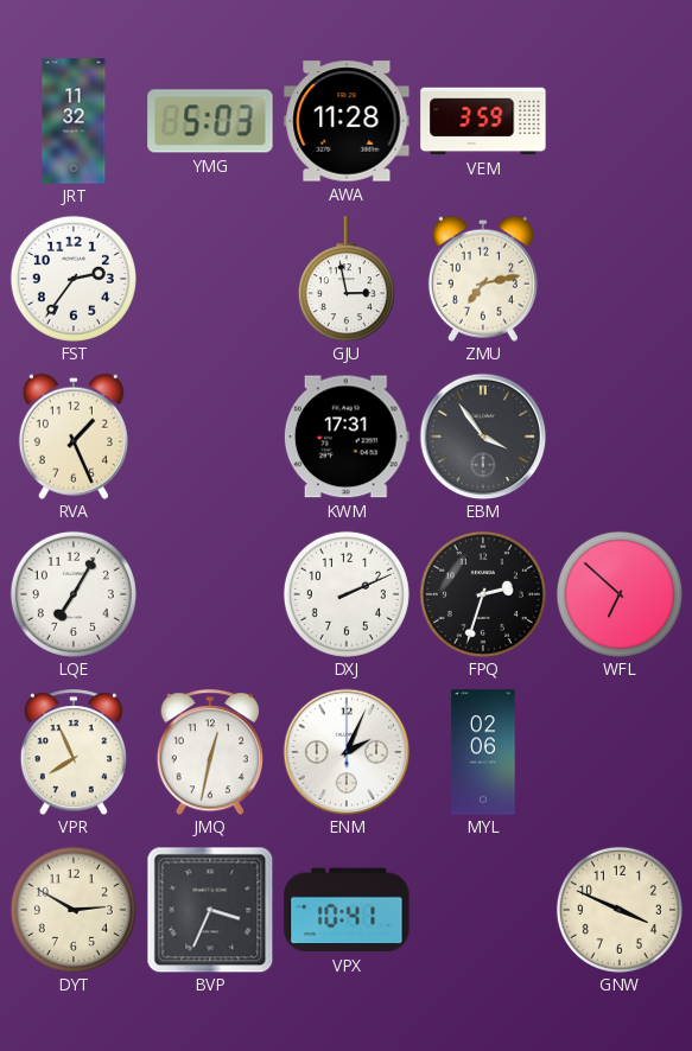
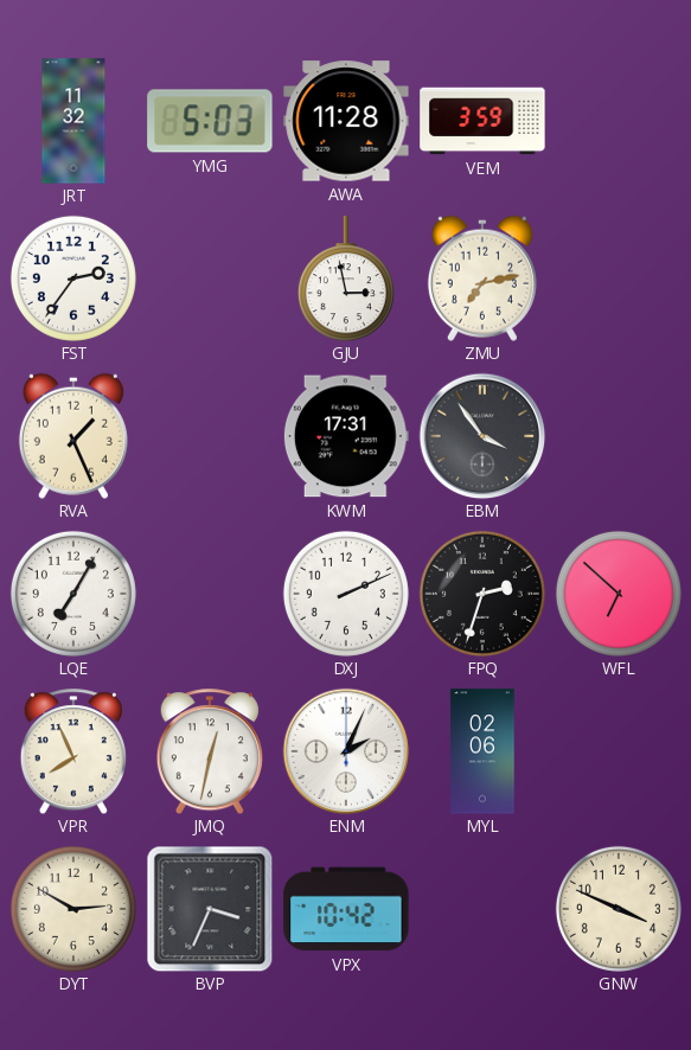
VPX: 10:41 -> 10:42 (346, 909)
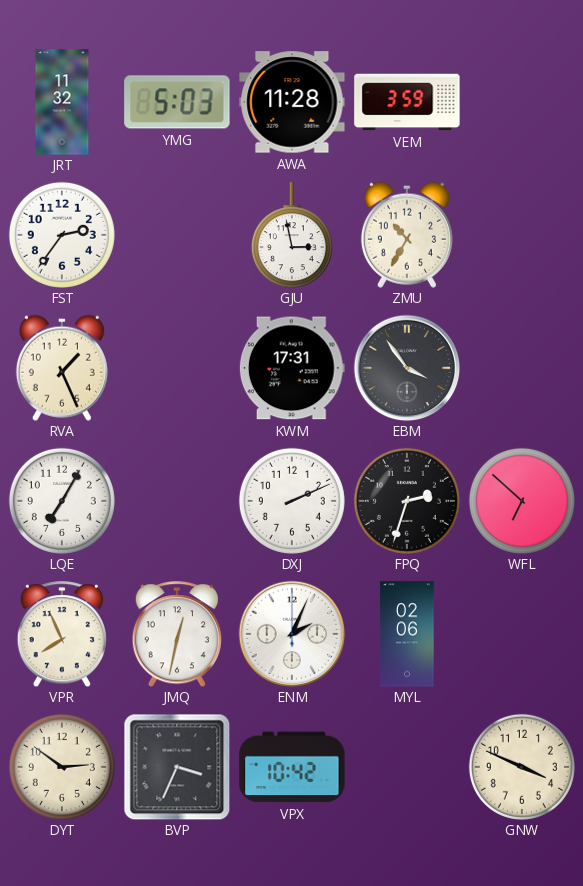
ZMU: 7:13 -> 10:35 (407, 235)
DYT: 2:50 -> 2:51 (62, 767)
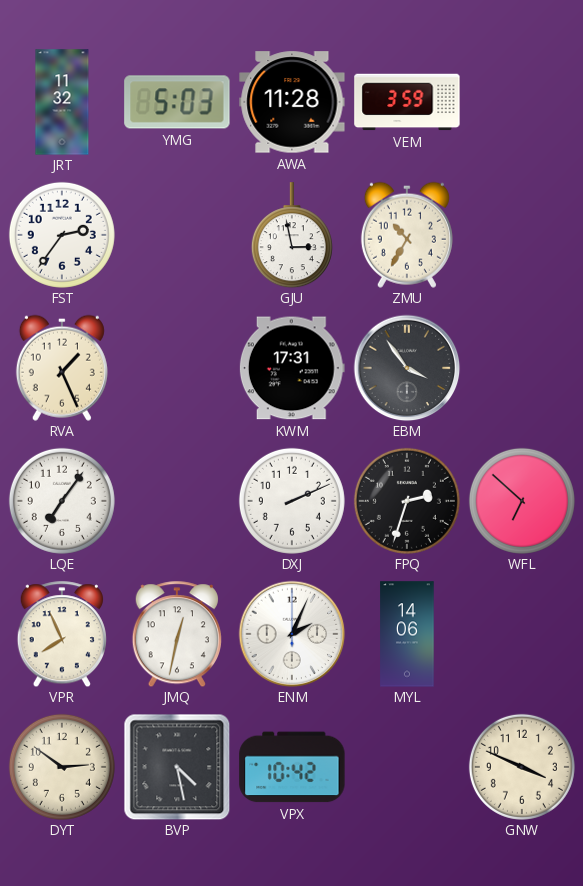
LQE: 7:05 -> 7:06 (62, 501)
MYL: 02:06 -> 14:06 (407, 634)
BVP: 3:34 -> 4:28 (177, 767)
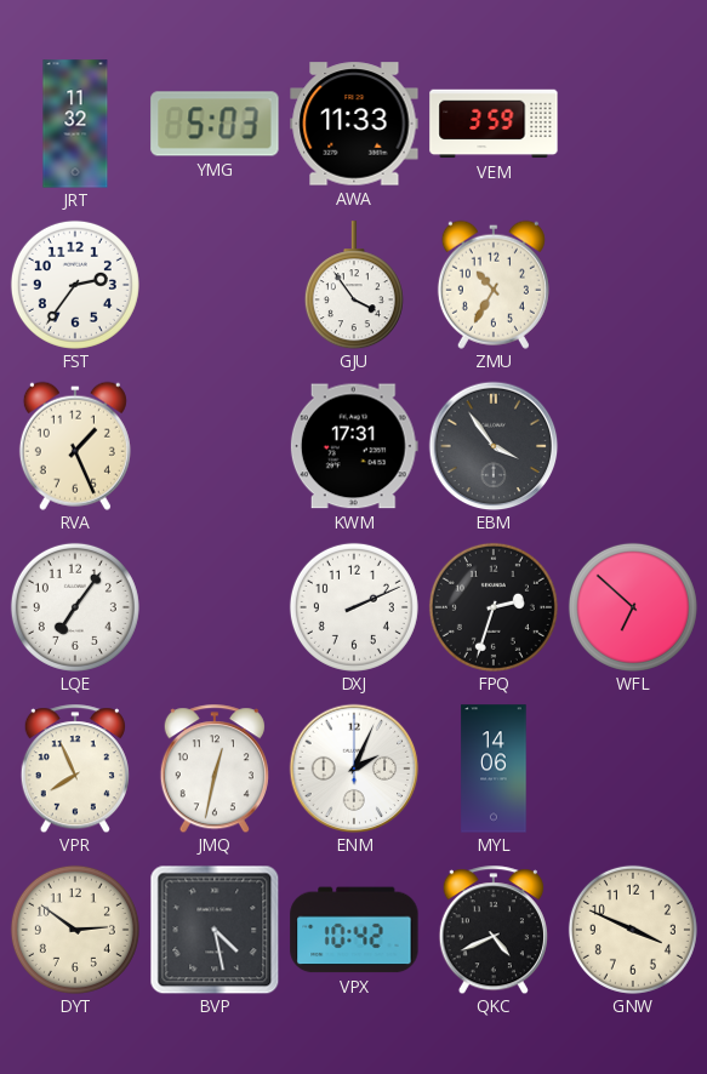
AWA: 11:28 -> 11:33 (354, 124)
GJU: 2:58 -> 3:54 (354, 285)
QKC: none -> 4:41 (494, 930)
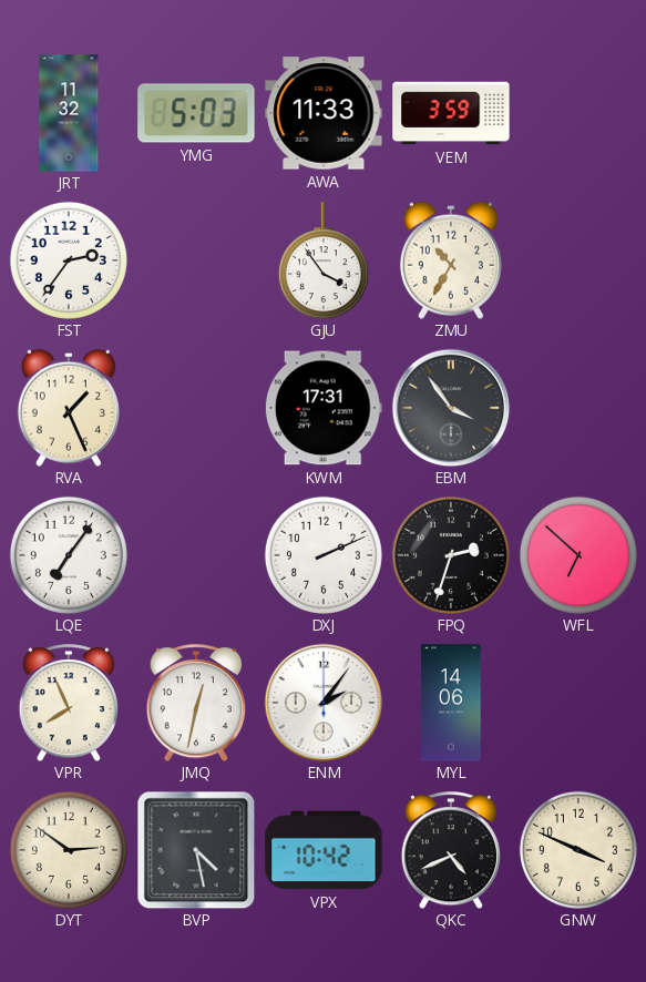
ENM: 2:04 -> 2:06 (324, 703)
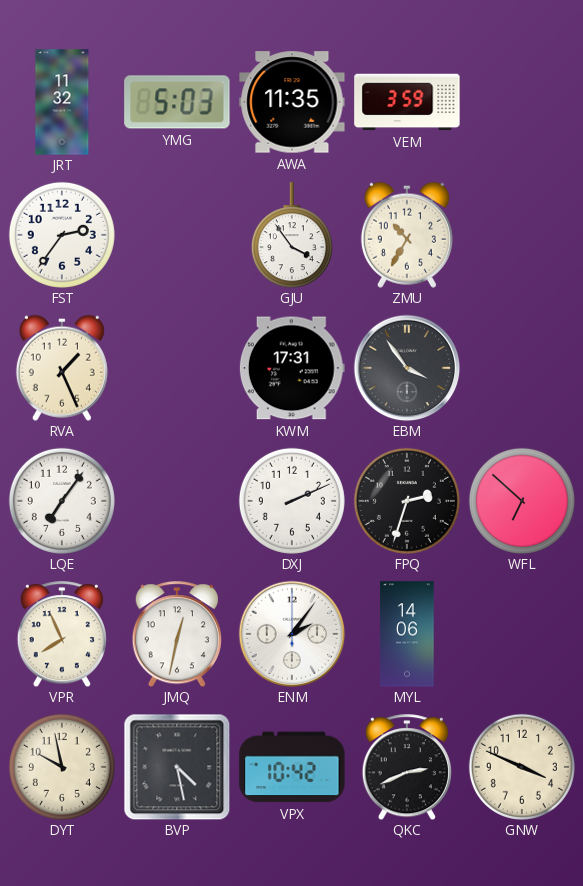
AWA: 11:33 -> 11:35 (292, 102)
DYT: 2:51 -> 9:58 (62, 767)
QKC: 4:41 -> 2:41 (407, 767)
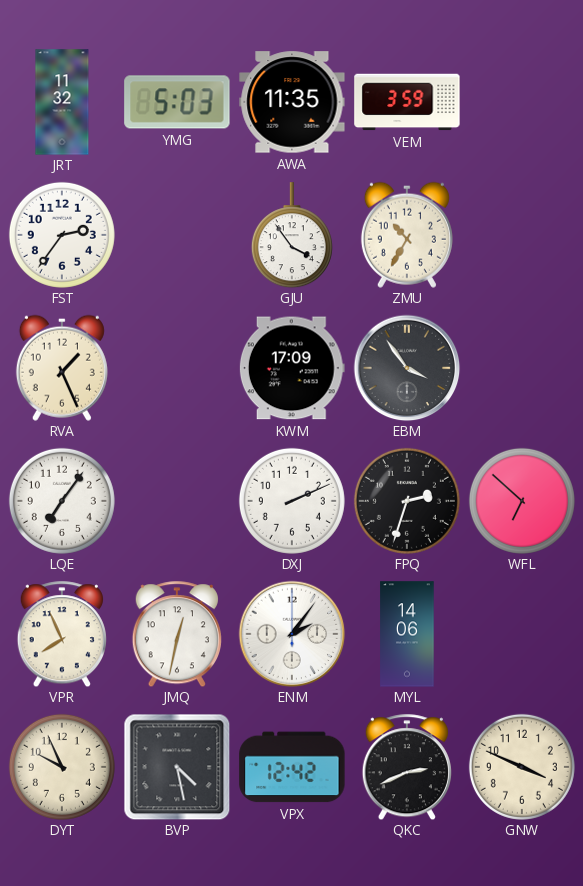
KWM: 17:31 -> 17:09 (292, 368)
DYT: 9:58 -> 9:56 (62, 767)
VPX: 10:42 -> 12:42 (292, 767)
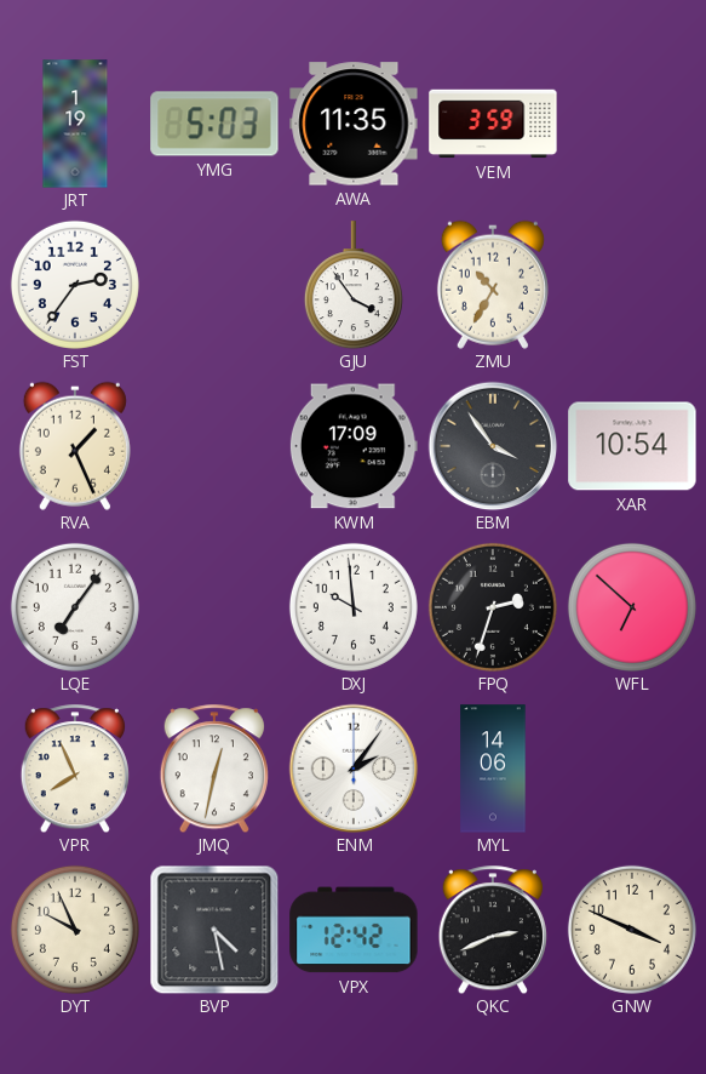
JRT: 11:32 -> 1:19 (75, 124)
XAR: none -> 10:54 (632, 446)
DXJ: 2:11 -> 9:59 (354, 607)
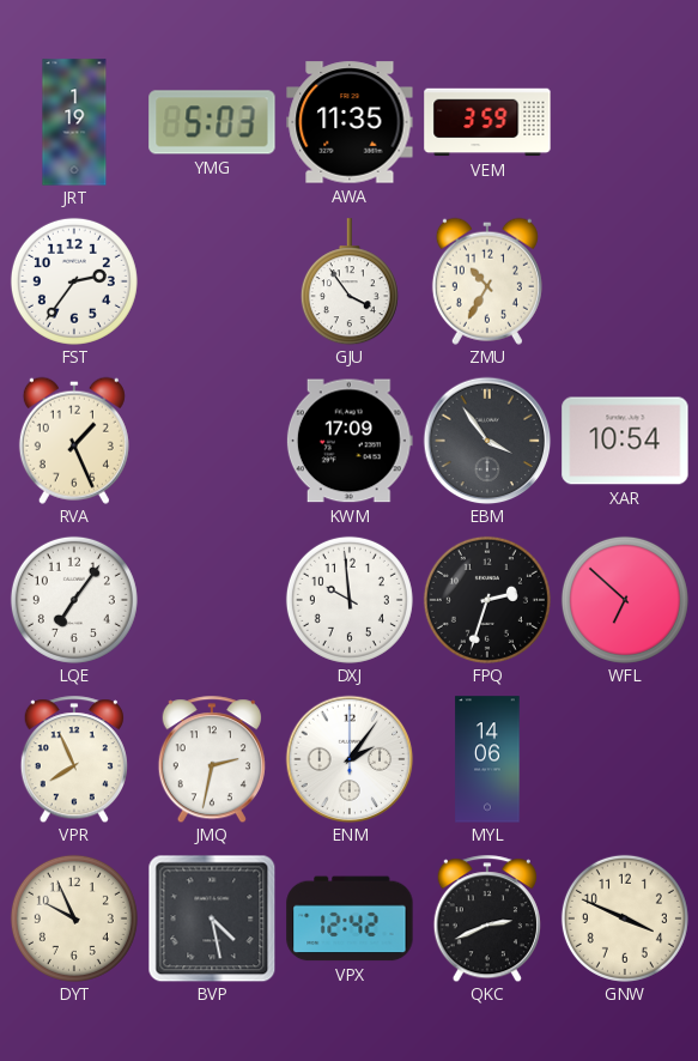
JMQ: 12:32 -> 2:32 (212, 759)
